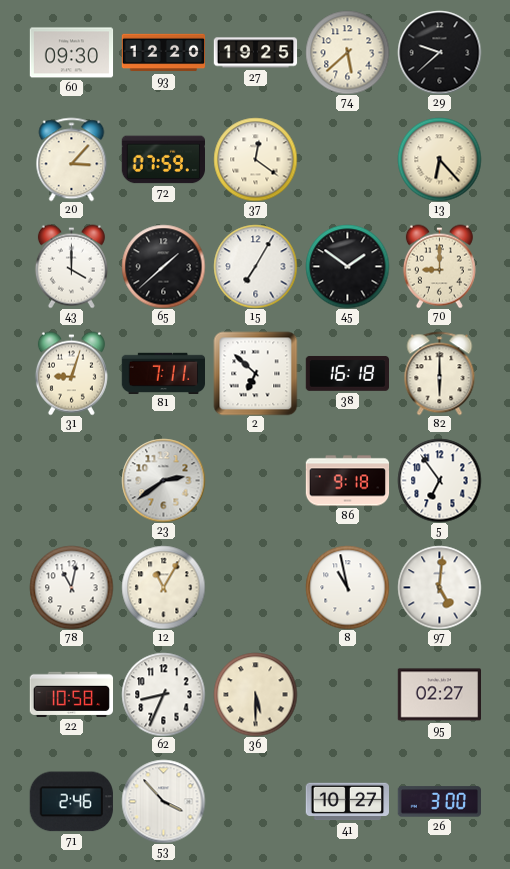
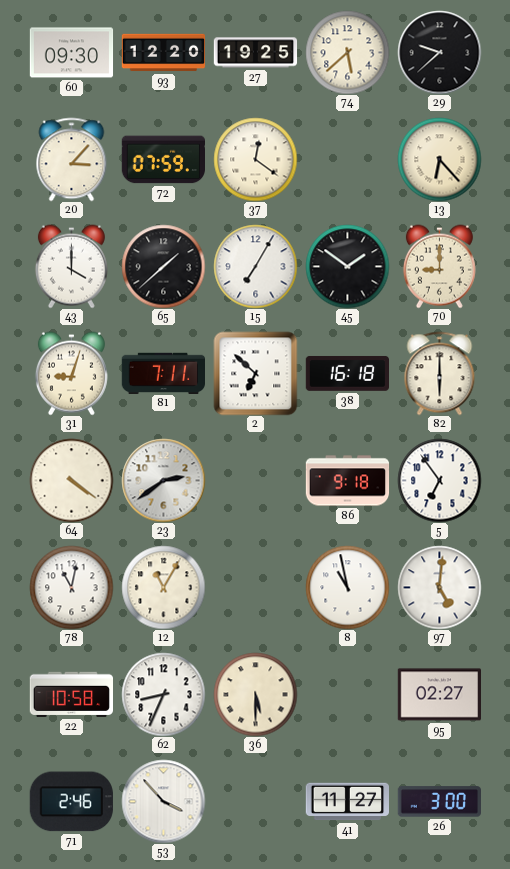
64: none -> 4:21 (71, 480)
41: 10:27 -> 11:27 (347, 802)
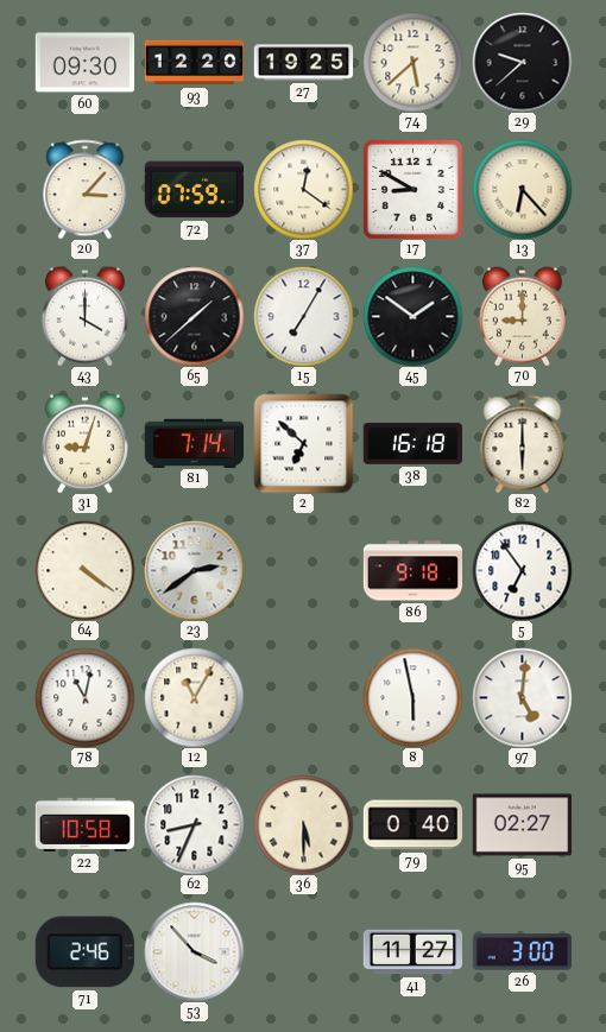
17: none -> 8:50 (412, 189)
81: 7:11 -> 7:14 (194, 443)
8: 10:58 -> 5:58 (412, 697)
79: none -> 0:40 (412, 825)
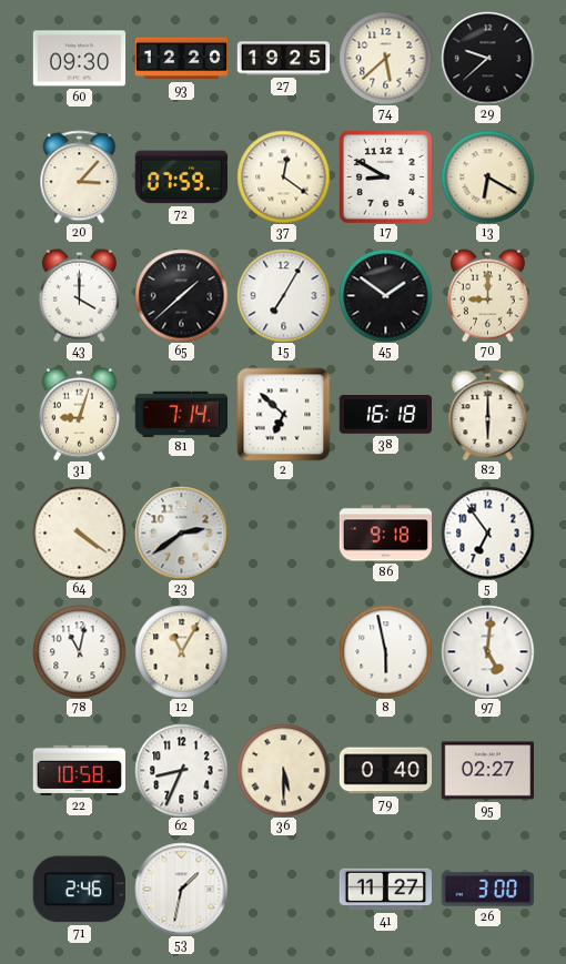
13: 6:23 -> 6:20 (487, 176)
53: 3:53 -> 1:32 (181, 889)
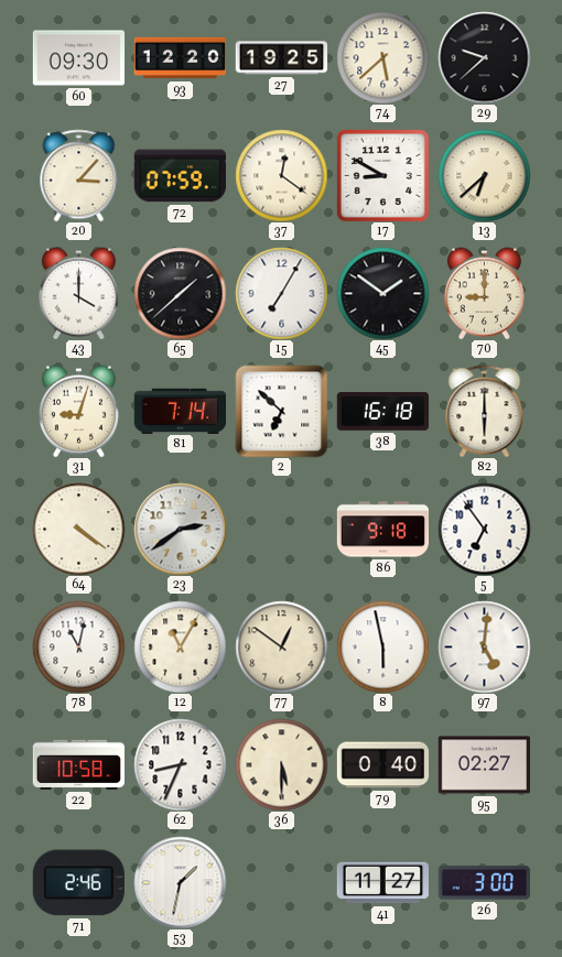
13: 6:20 -> 6:38 (484, 175)
77: none -> 12:51 (281, 646)
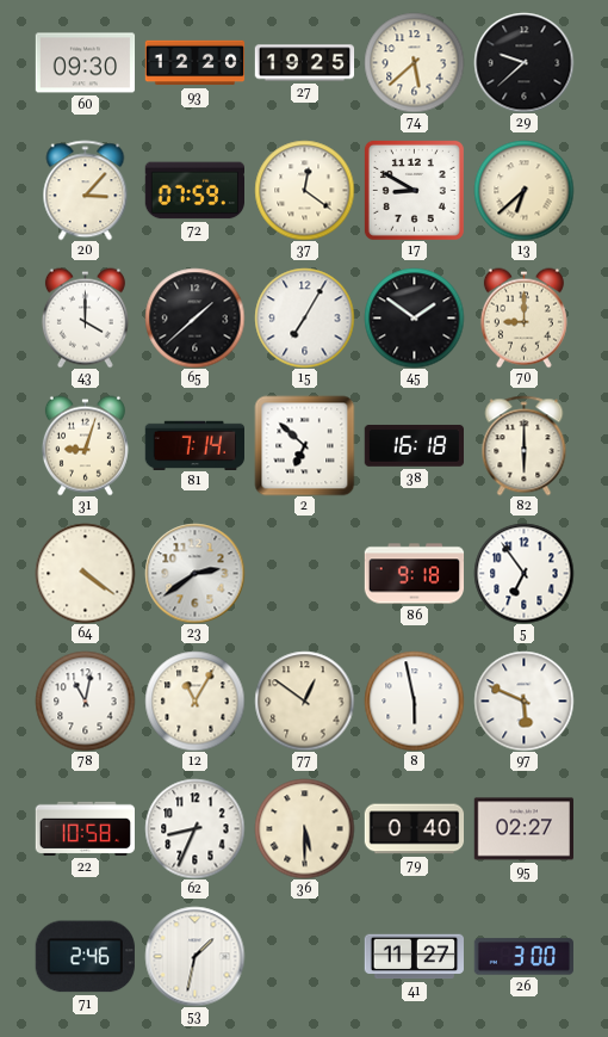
97: 5:01 -> 5:49 (523, 700)
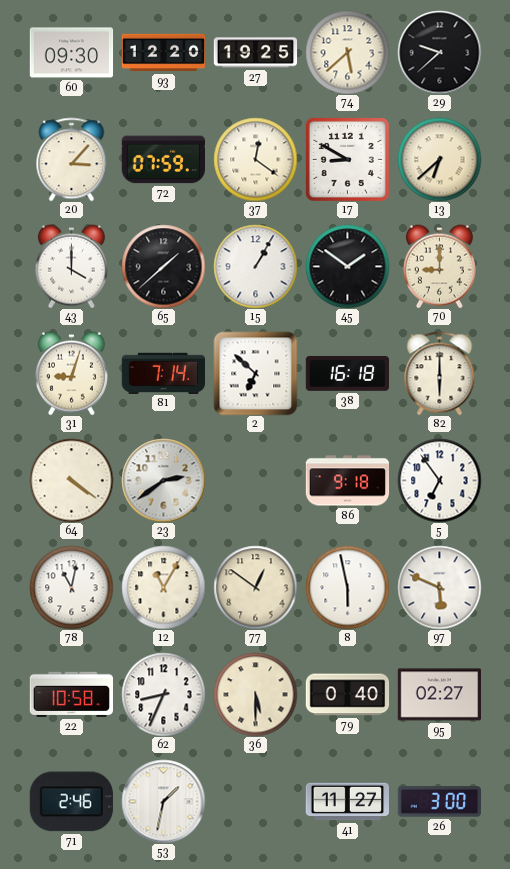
15: 7:05 -> 1:05 (255, 266)
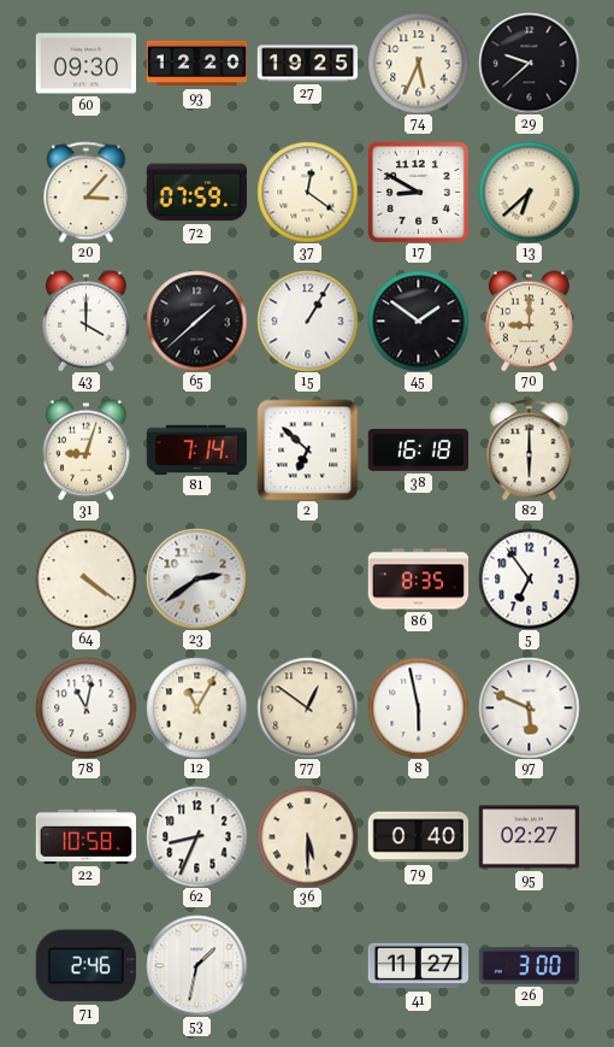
74: 5:38 -> 5:34 (418, 63)
86: 9:18 -> 8:35 (418, 580)
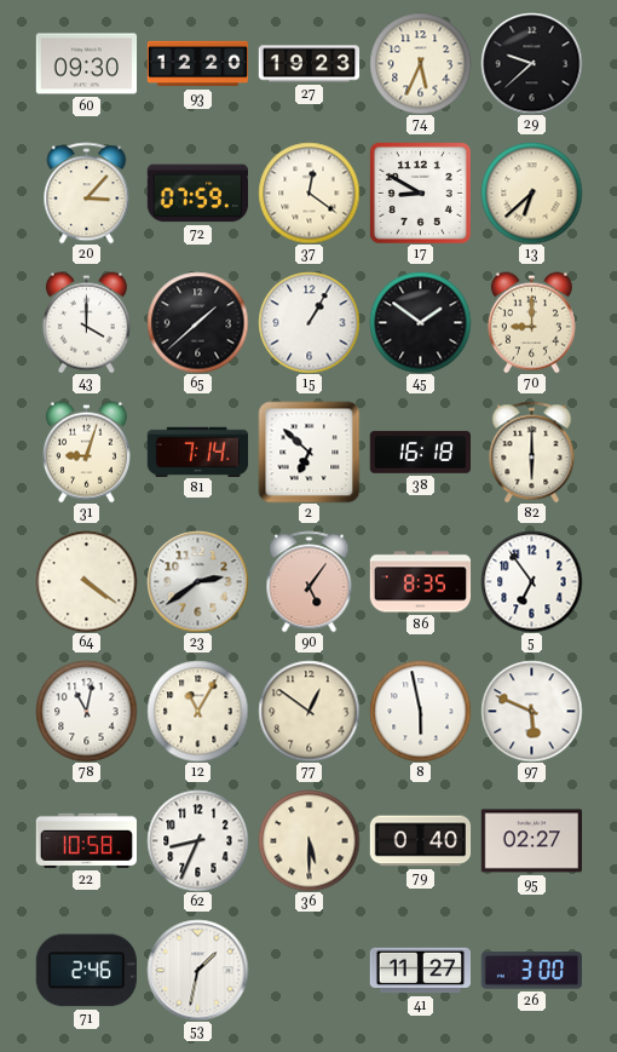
27: 19:25 -> 19:23 (308, 64)
90: none -> 5:06 (310, 581)
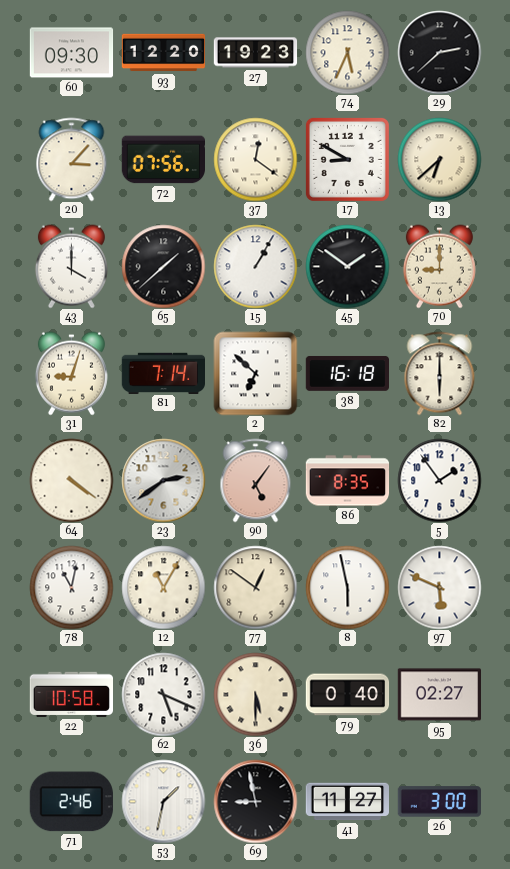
29: 9:38 -> 2:38 (439, 52)
72: 07:59 -> 07:56 (163, 160)
5: 6:54 -> 1:54 (439, 480)
62: 8:34 -> 5:19 (163, 694)
69: none -> 8:58 (255, 801)
